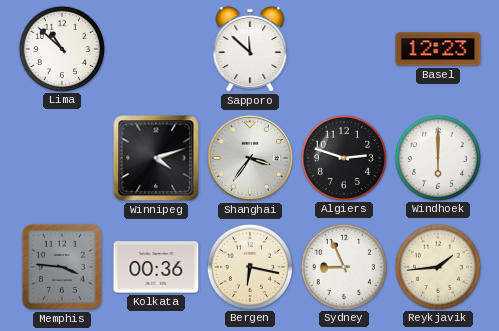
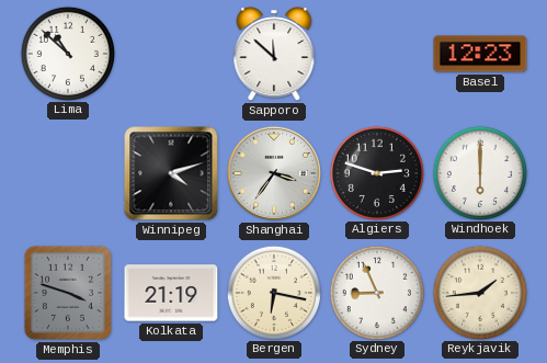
Memphis: 3:46 -> 3:48 (68, 293)
Kolkata: 00:36 -> 21:19 (171, 293)
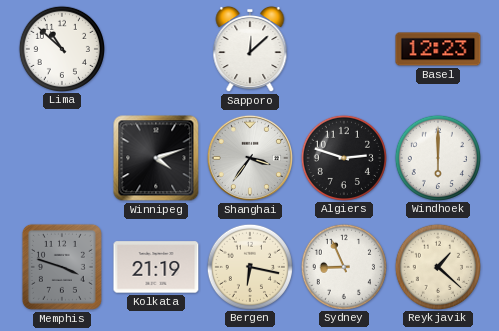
Sapporo: 11:52 -> 12:08 (250, 49)
Reykjavik: 1:44 -> 1:22 (437, 266)
